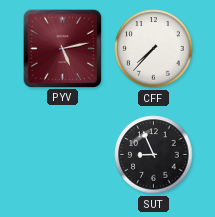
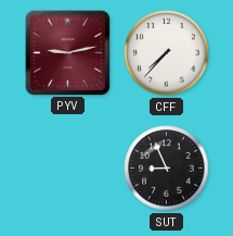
PYV: 5:13 -> 9:13 (67, 52)
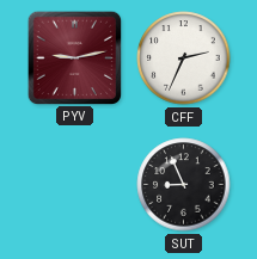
CFF: 7:37 -> 2:34 (184, 58)
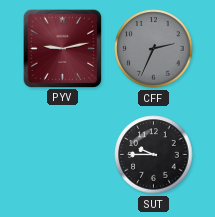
CFF dial: white -> grey (154, 49)
SUT: 8:56 -> 9:45 (154, 155)
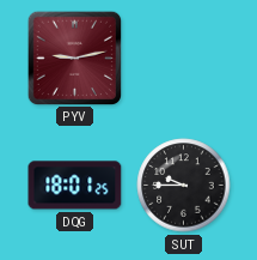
CFF: 2:34 -> none (154, 49)
DQG: none -> 18:01 (75, 186)
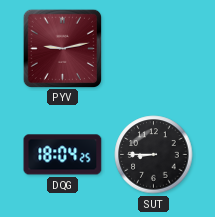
DQG: 18:01 -> 18:04 (63, 155)
SUT: 9:45 -> 8:45 (154, 155)
